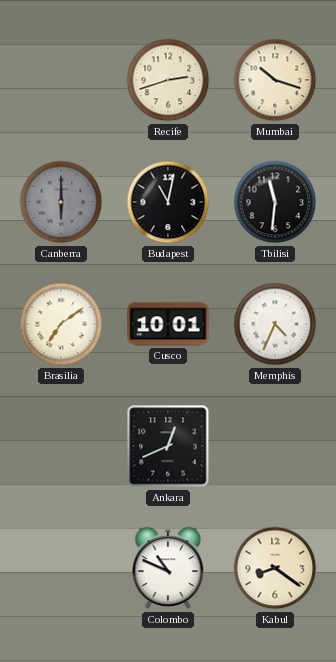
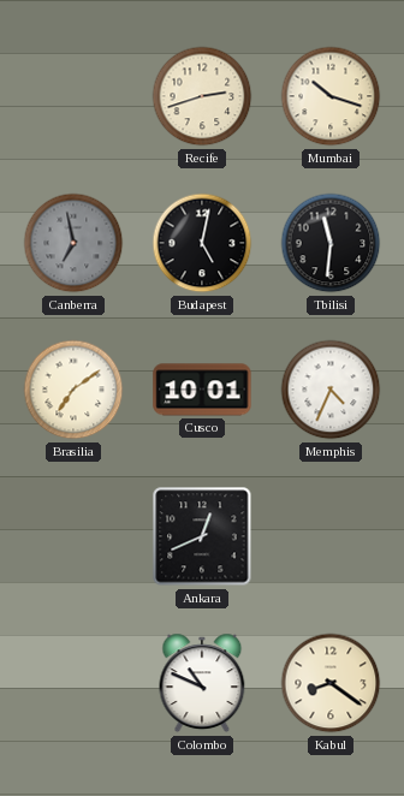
Canberra: 6:00 -> 6:58 (73, 243)
Budapest: 11:02 -> 5:02 (202, 243)
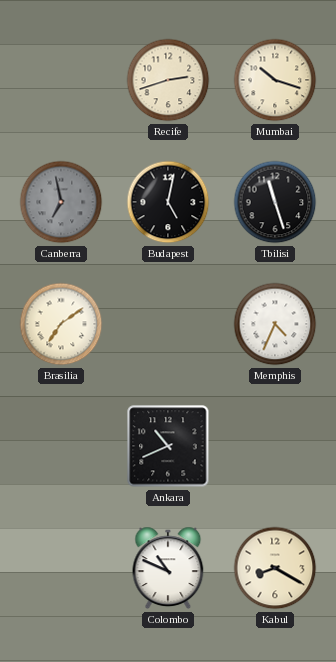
Tbilisi: 11:31 -> 11:27 (275, 202)
Cusco: 10:01 -> none (202, 390)
Ankara: 12:41 -> 10:41 (168, 446)
Kabul: 8:21 -> 8:20 (275, 568)
